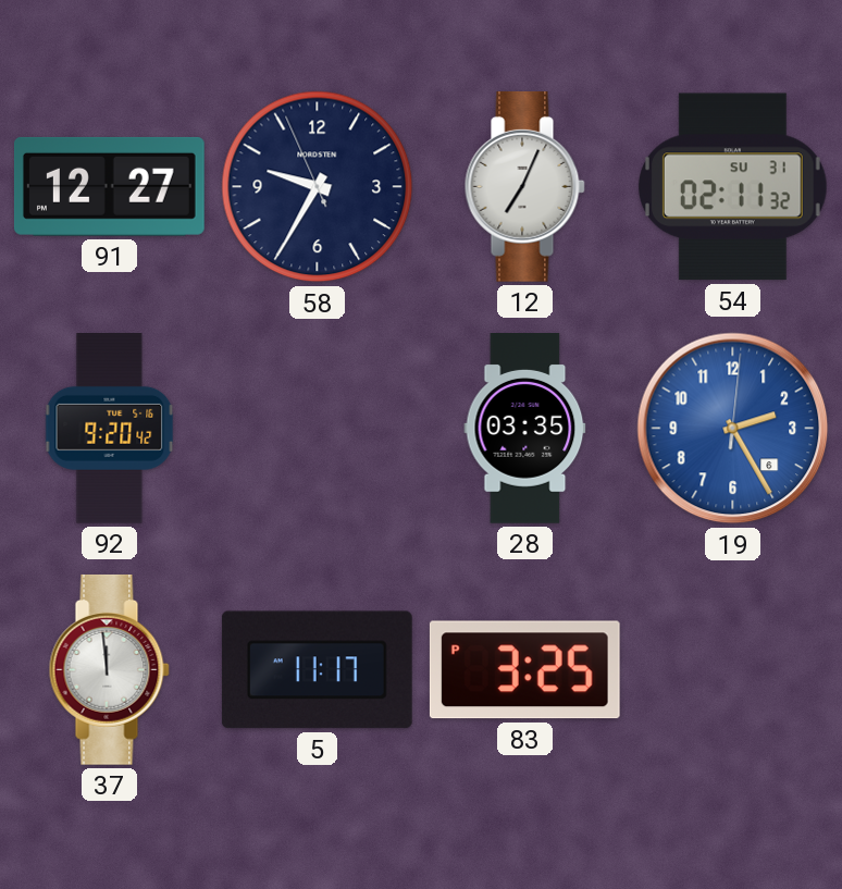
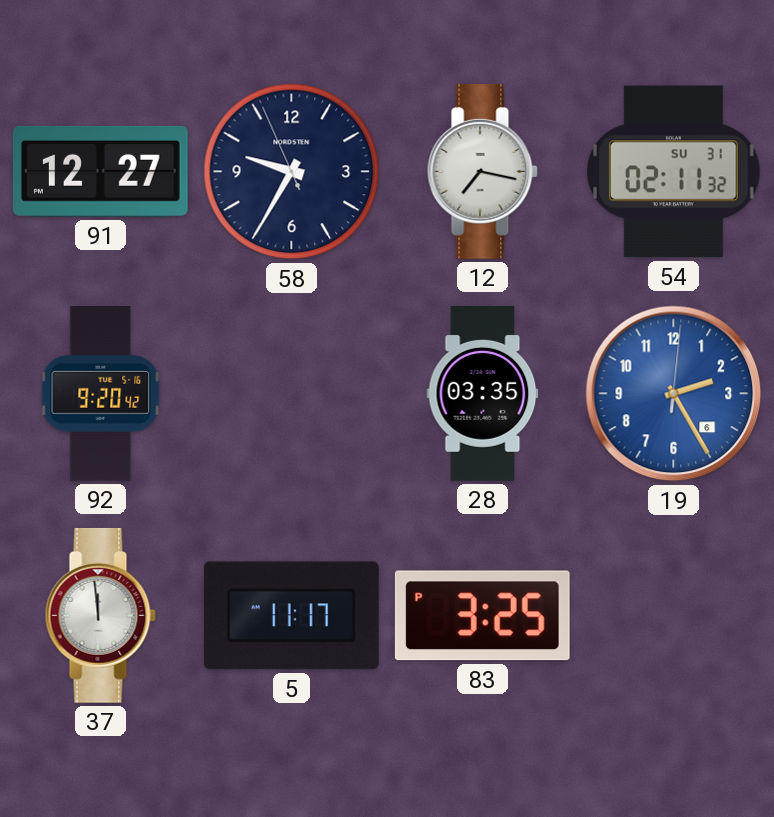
12: 7:04 -> 7:17 (482, 171)
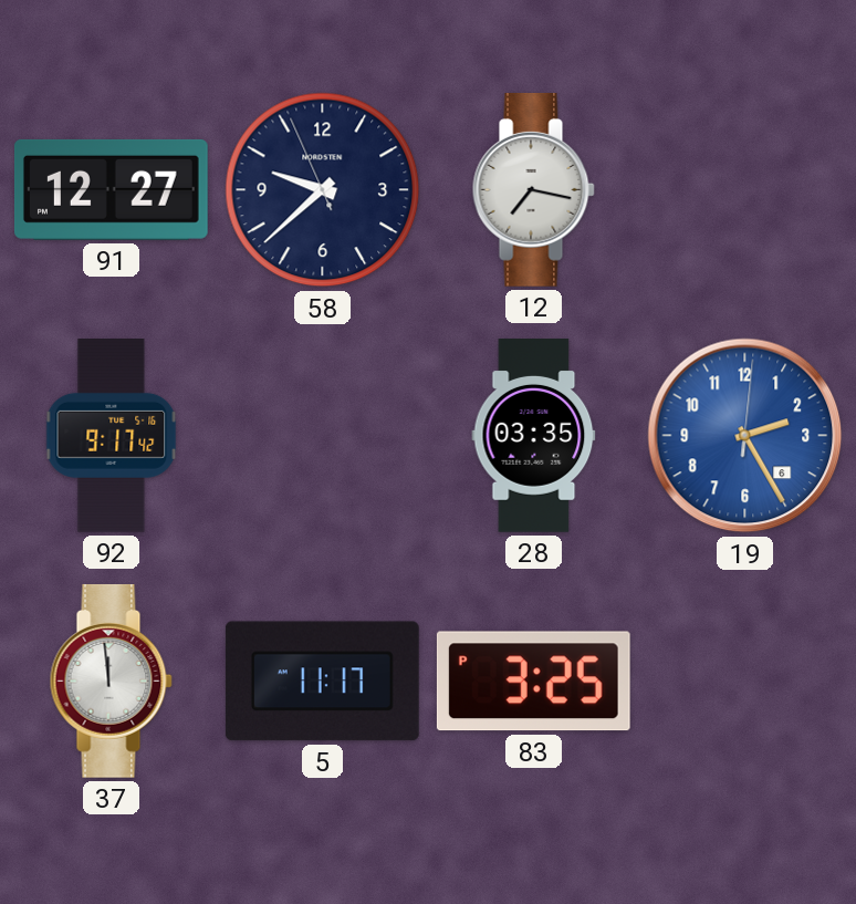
58: 9:34 -> 9:37 (323, 190)
54: 02:11 -> none (674, 172)
92: 9:20 -> 9:17 (112, 436)
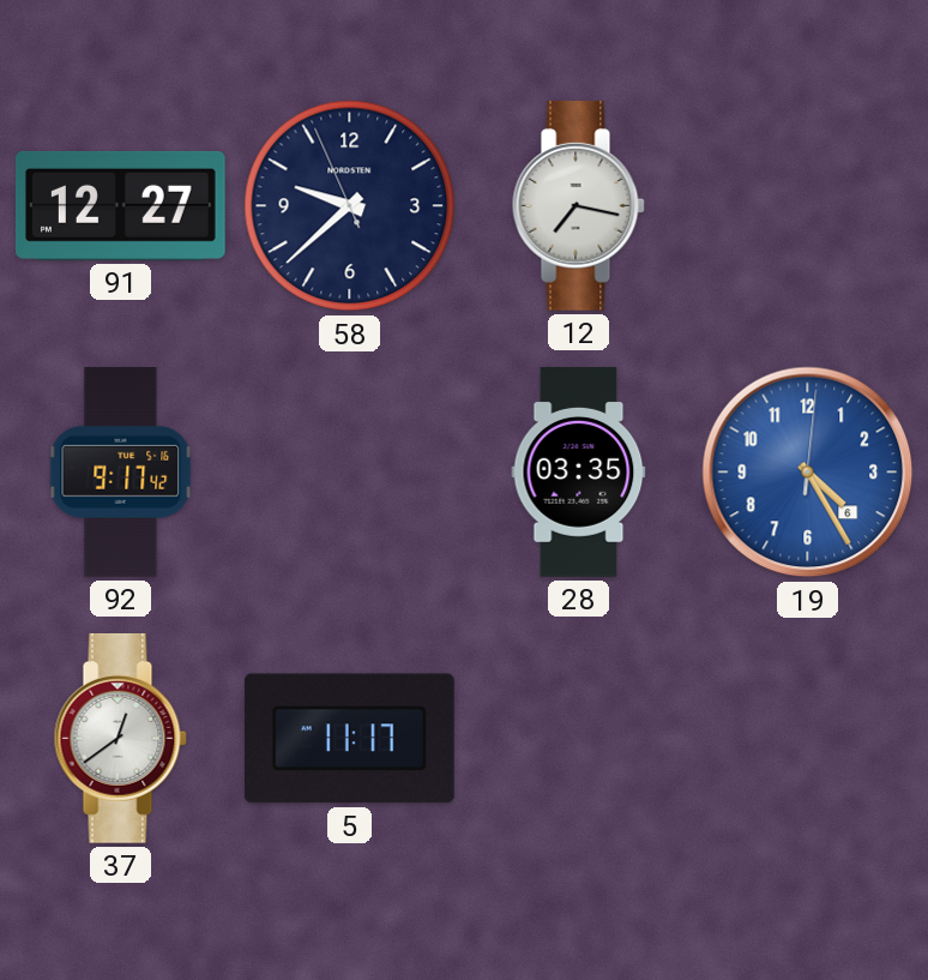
19: 2:25 -> 4:25 (808, 473)
37: 11:59 -> 12:39 (120, 738)
83: 3:25 -> none (533, 682)
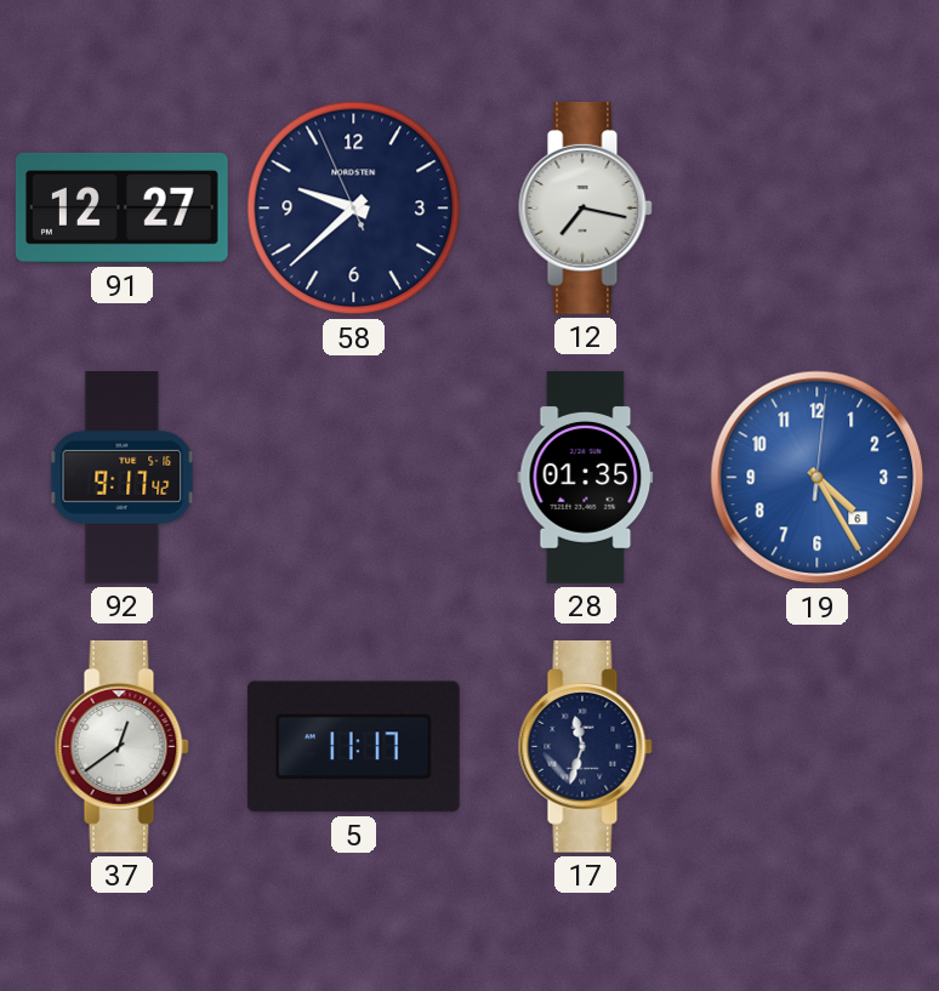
28: 03:35 -> 01:35 (586, 478)
17: none -> 11:33 (585, 746)
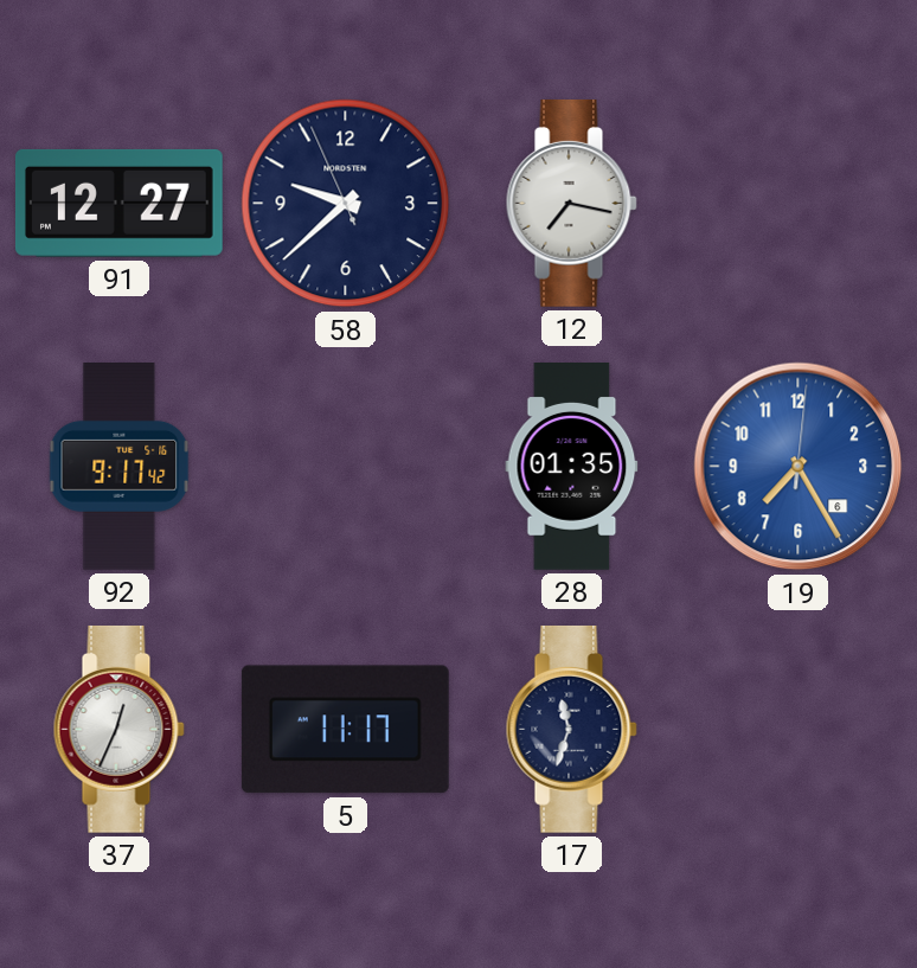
19: 4:25 -> 7:25 (799, 467)
37: 12:39 -> 12:34 (118, 729)
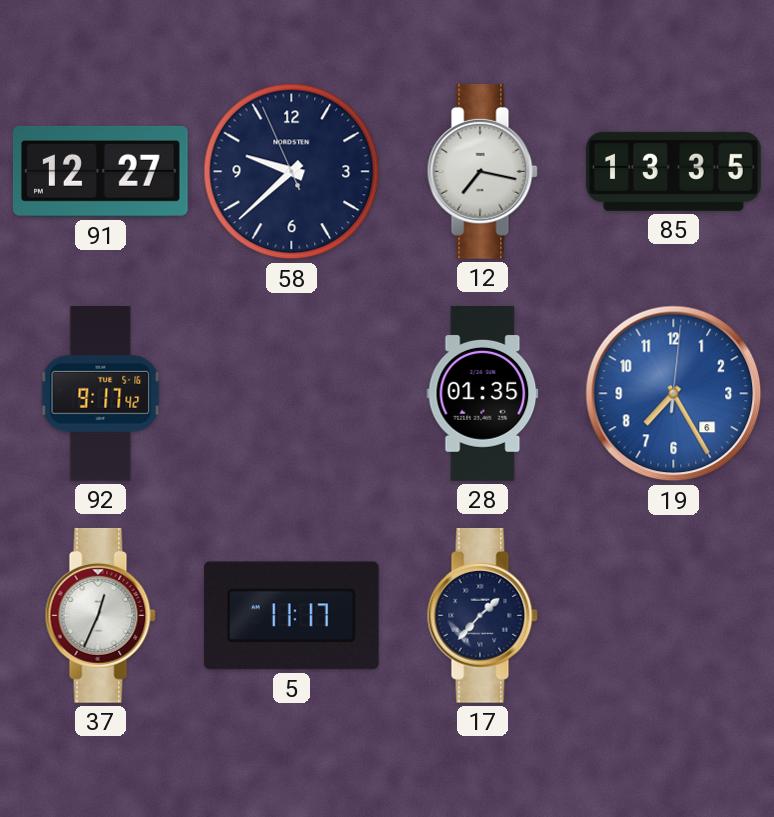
85: none -> 13:35 (674, 171)
17: 11:33 -> 1:37 (482, 615)
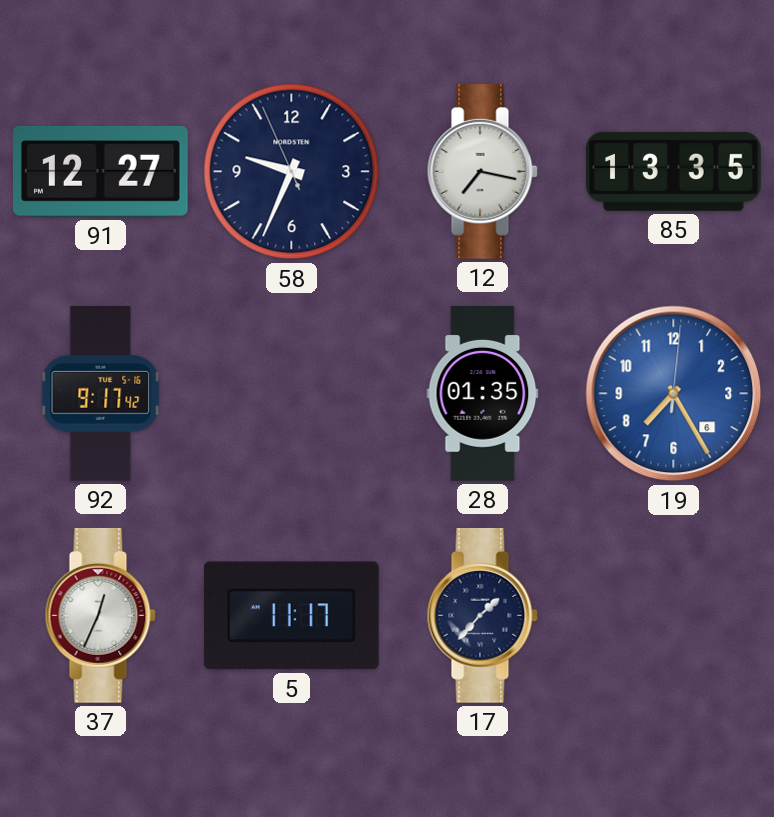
58: 9:37 -> 9:33 (292, 172)
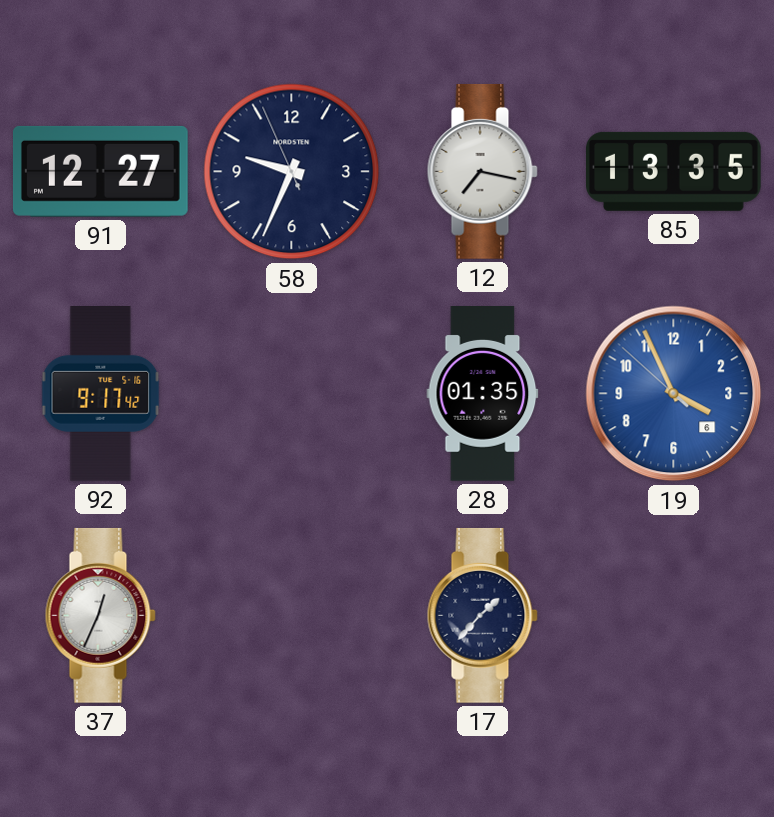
19: 7:25 -> 3:55 (674, 394)
5: 11:17 -> none (291, 616)
